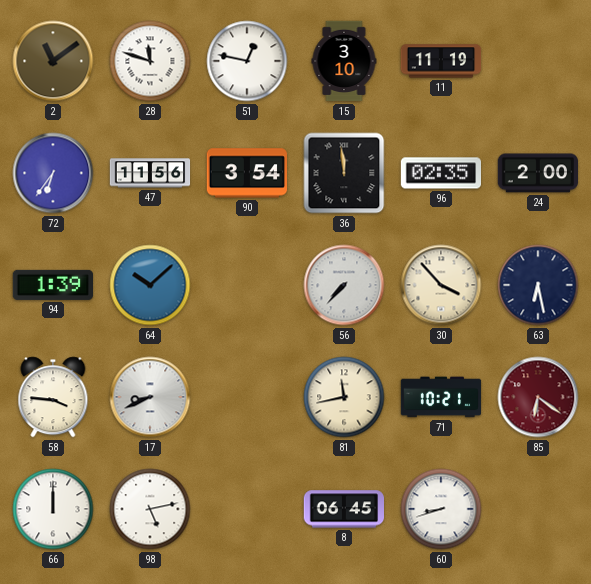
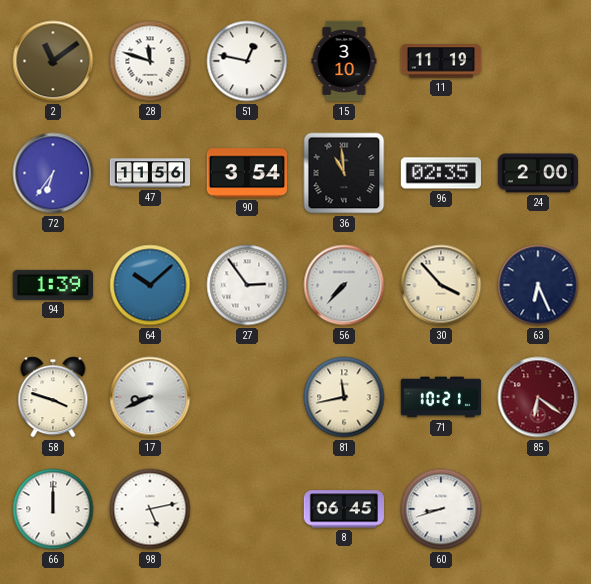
36: 11:59 -> 10:59 (344, 173)
27: none -> 2:54 (247, 285)
63: 6:28 -> 6:26 (538, 285)
58: 3:46 -> 3:48 (53, 397)
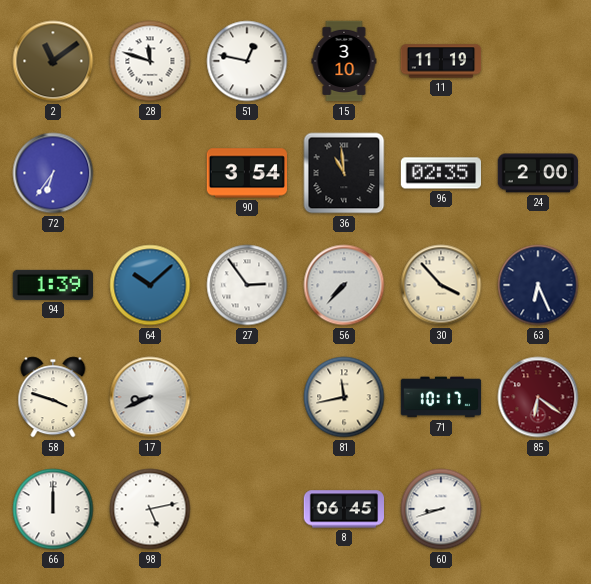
47: 11:56 -> none (150, 173)
71: 10:21 -> 10:17 (441, 397)
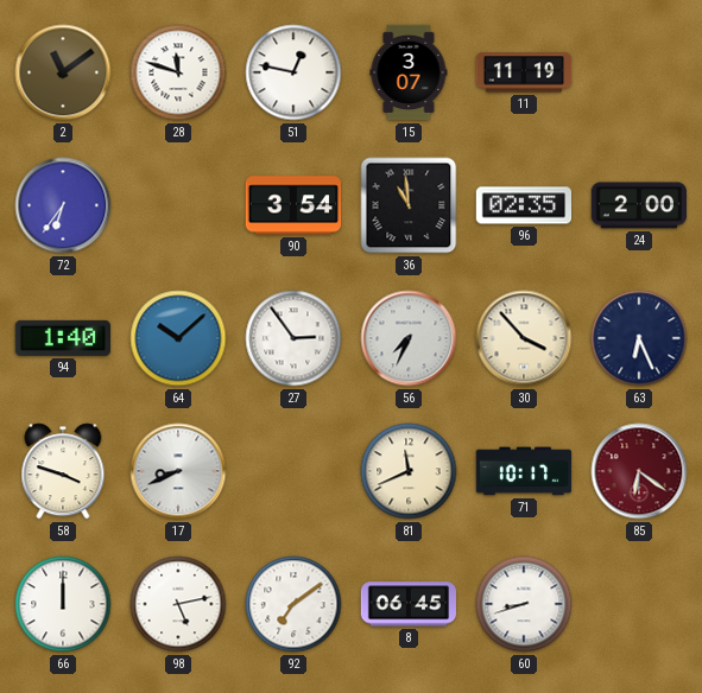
15: 3:10 -> 3:07 (409, 72)
94: 1:39 -> 1:40 (62, 338)
56: 7:37 -> 7:34 (409, 338)
81: 11:43 -> 11:41 (409, 471)
92: none -> 7:09 (293, 604)
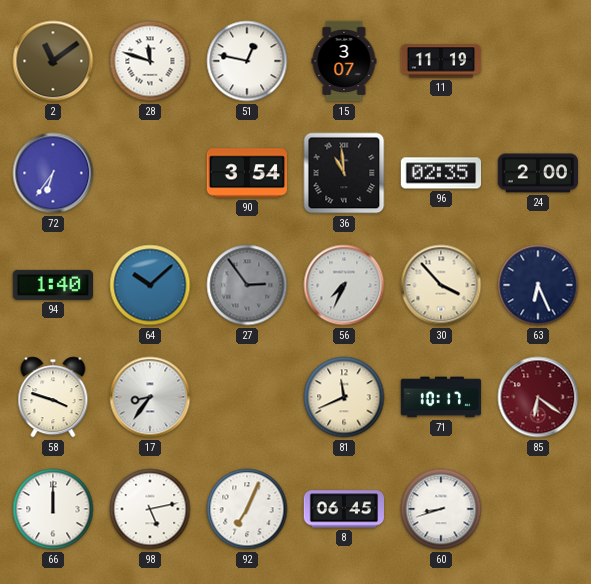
27 dial: white -> grey (247, 285)
17: 8:41 -> 8:36 (150, 397)
92: 7:09 -> 7:04 (247, 509)
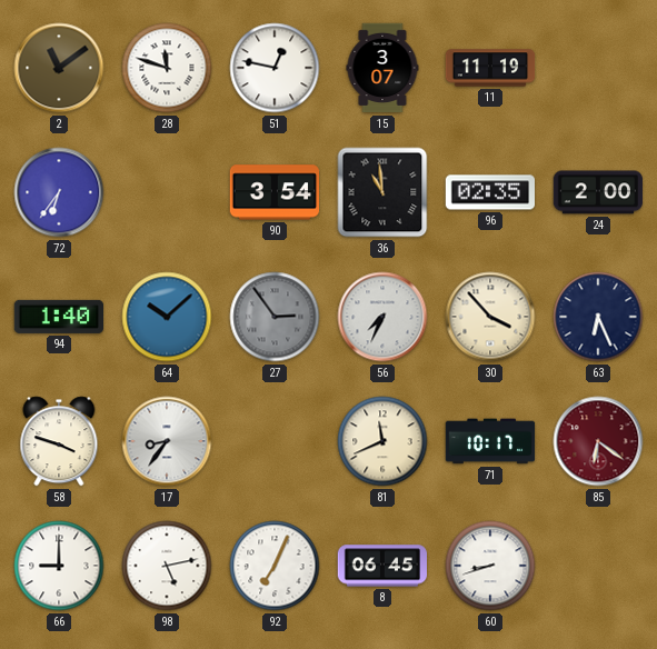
66: 12:00 -> 9:00 (59, 566)
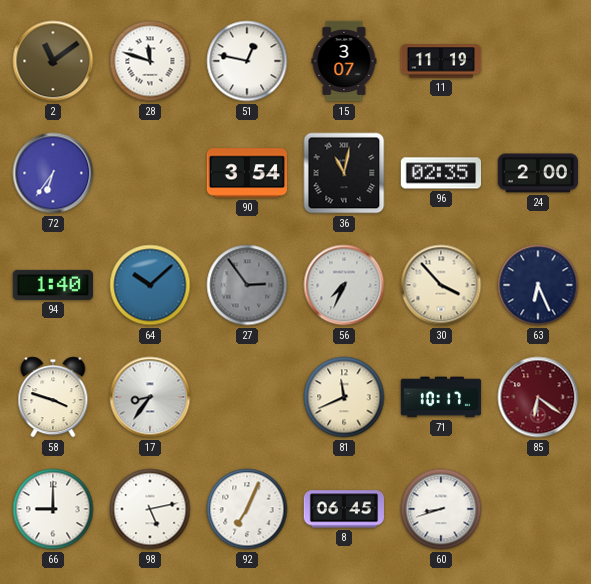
36: 10:59 -> 11:02 (344, 173)
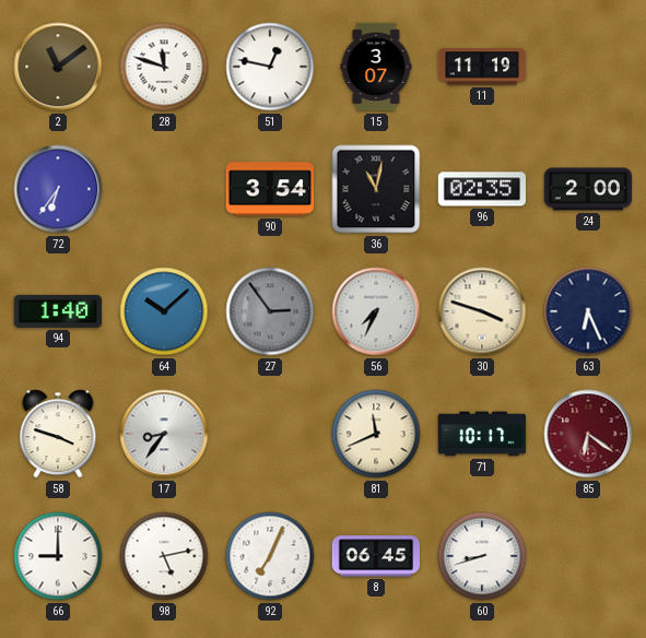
30: 3:53 -> 3:48 (482, 311)
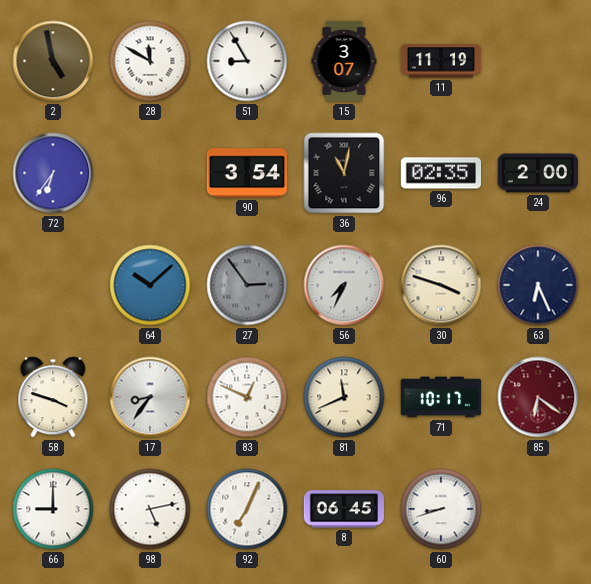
2: 11:09 -> 4:58 (53, 61)
28: 11:48 -> 11:50 (150, 61)
51: 12:47 -> 8:55 (247, 61)
94: 1:40 -> none (57, 311)
83: none -> 12:49 (247, 397)
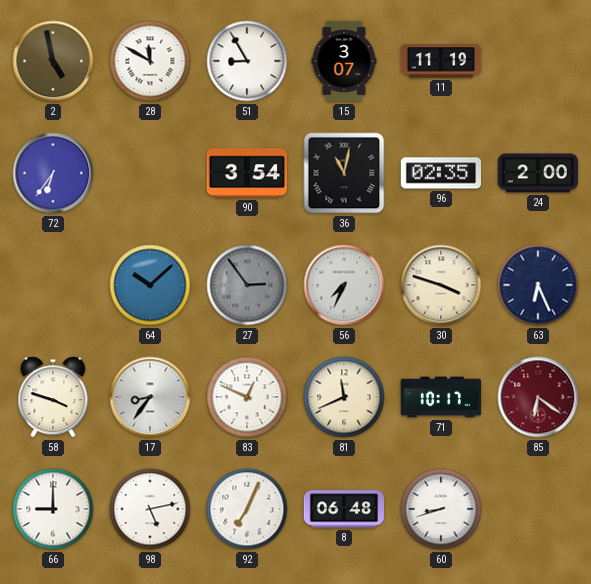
8: 06:45 -> 06:48 (343, 509)
